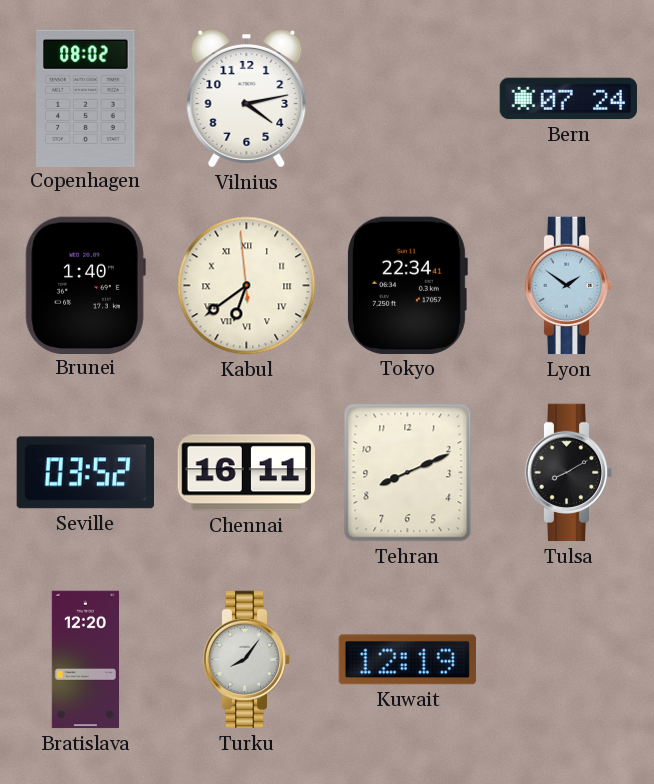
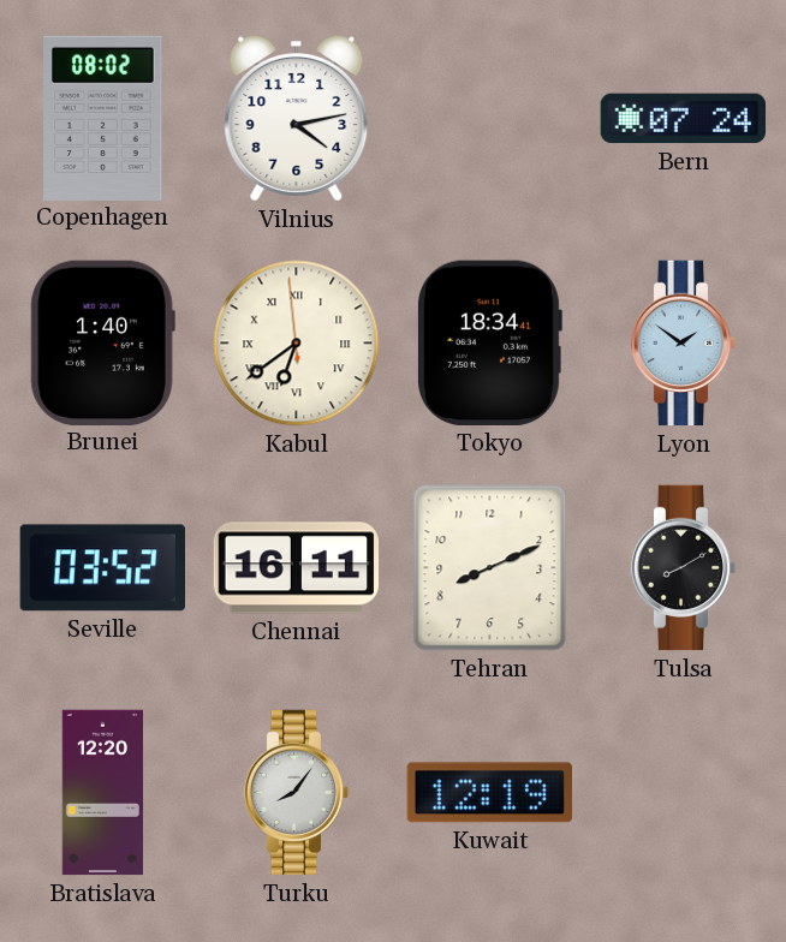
Tokyo: 22:34 -> 18:34 (489, 342)
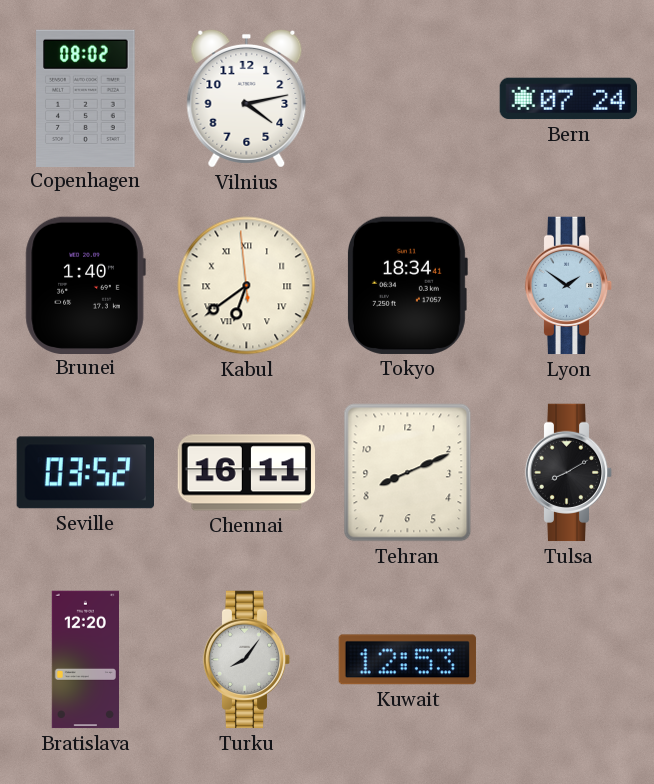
Kuwait: 12:19 -> 12:53 (407, 660)
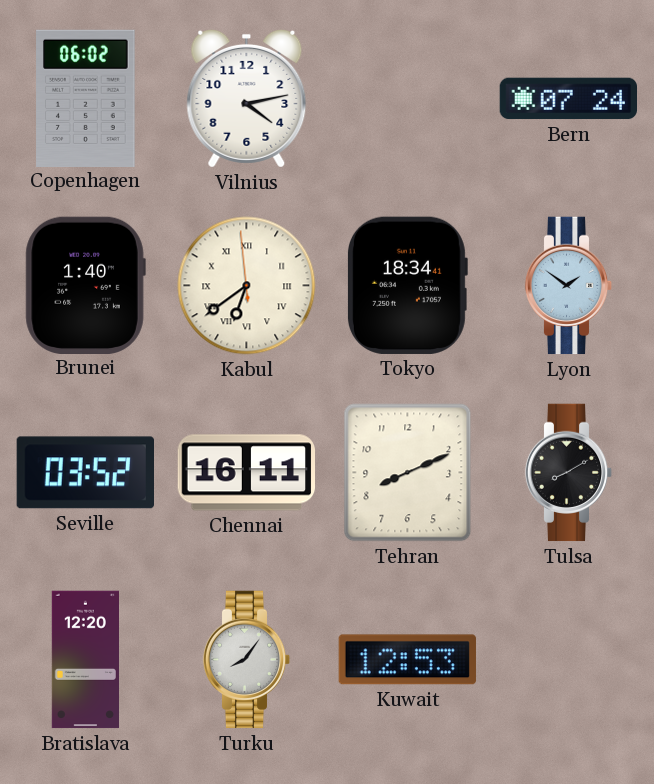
Copenhagen: 08:02 -> 06:02 (86, 98)
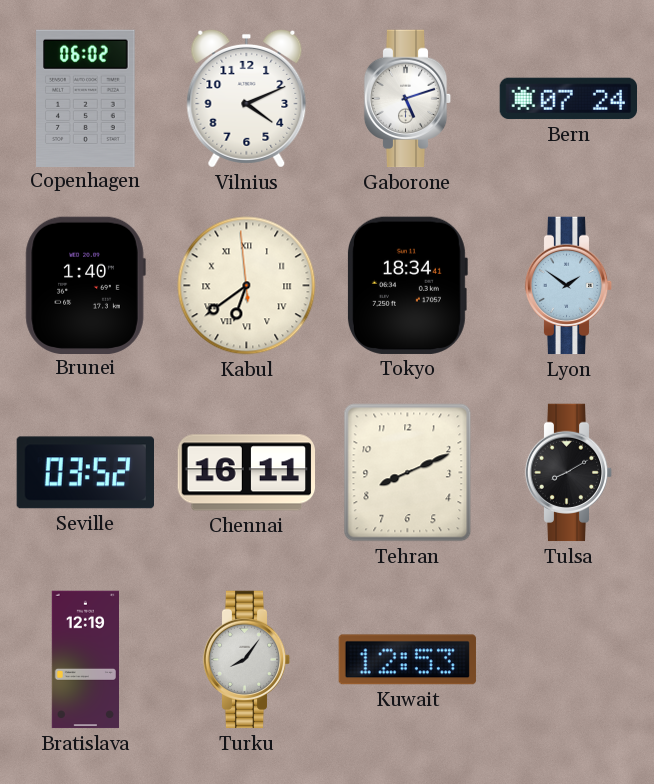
Vilnius: 4:13 -> 4:11 (247, 98)
Gaborone: none -> 5:12 (408, 99)
Bratislava: 12:20 -> 12:19 (85, 660)
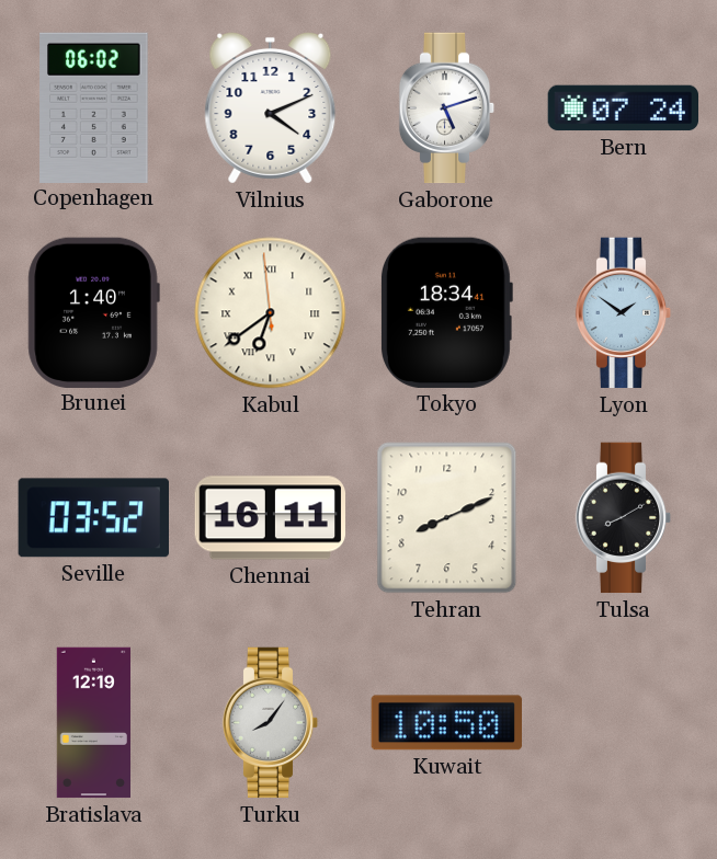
Kuwait: 12:53 -> 10:50 (446, 723)
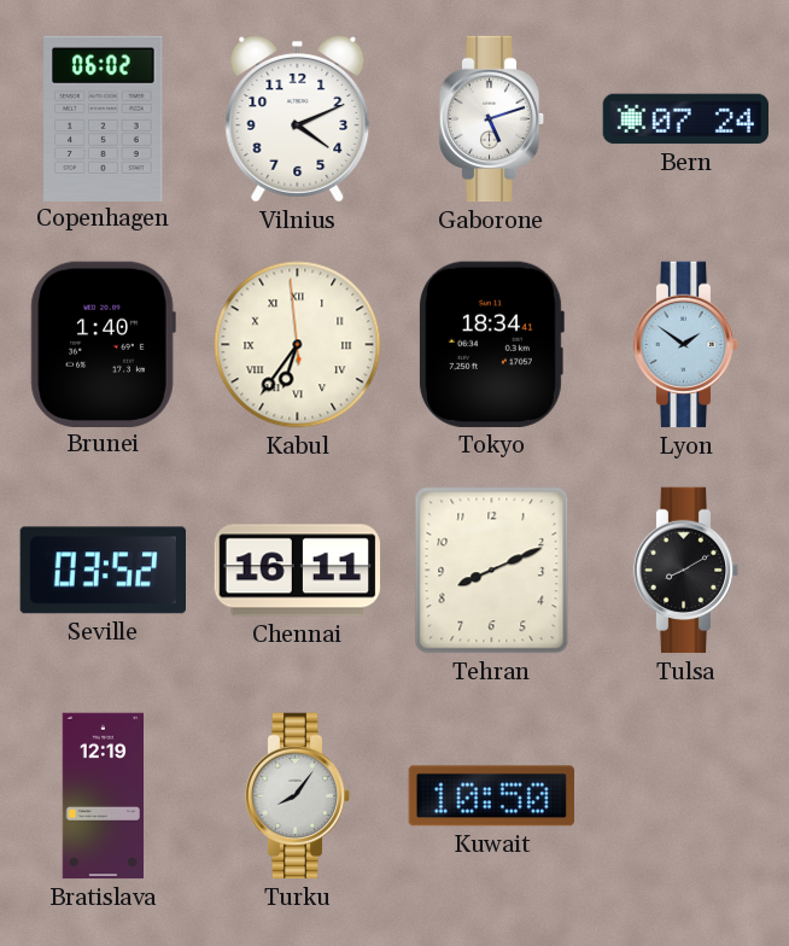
Kabul: 6:38 -> 6:35 (298, 345)
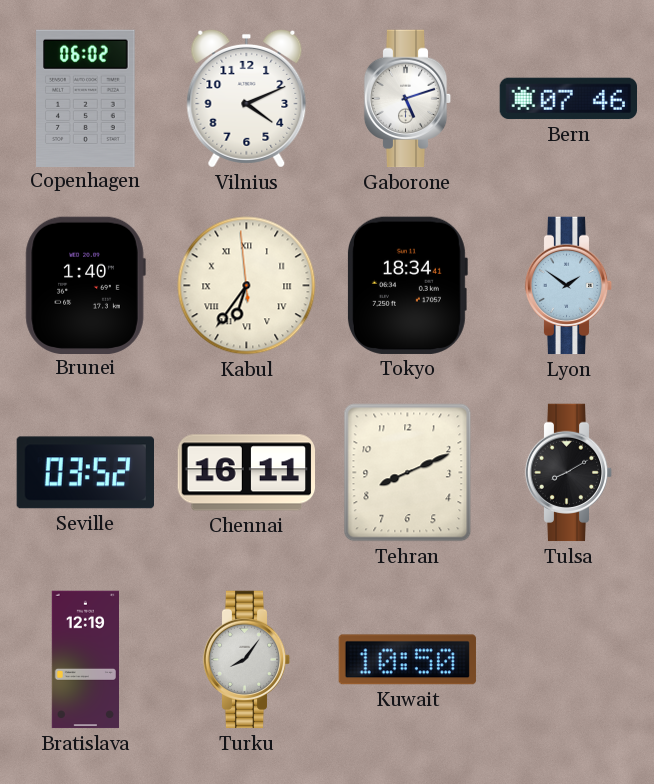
Bern: 07:24 -> 07:46 (568, 99)
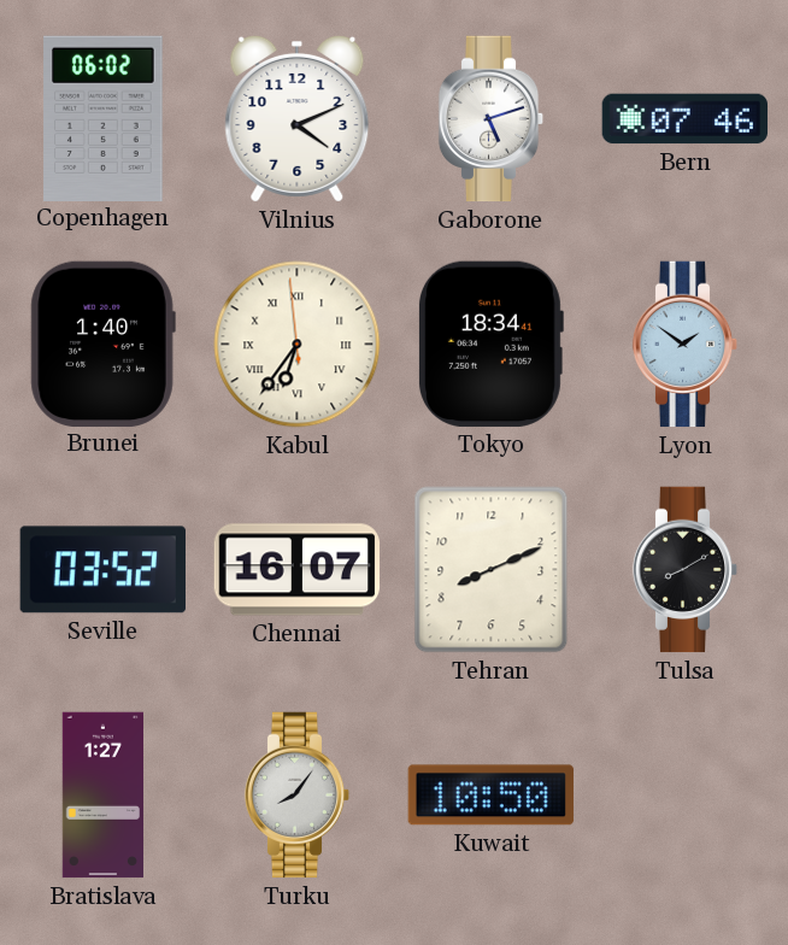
Chennai: 16:11 -> 16:07 (298, 570)
Bratislava: 12:19 -> 1:27 (102, 796)
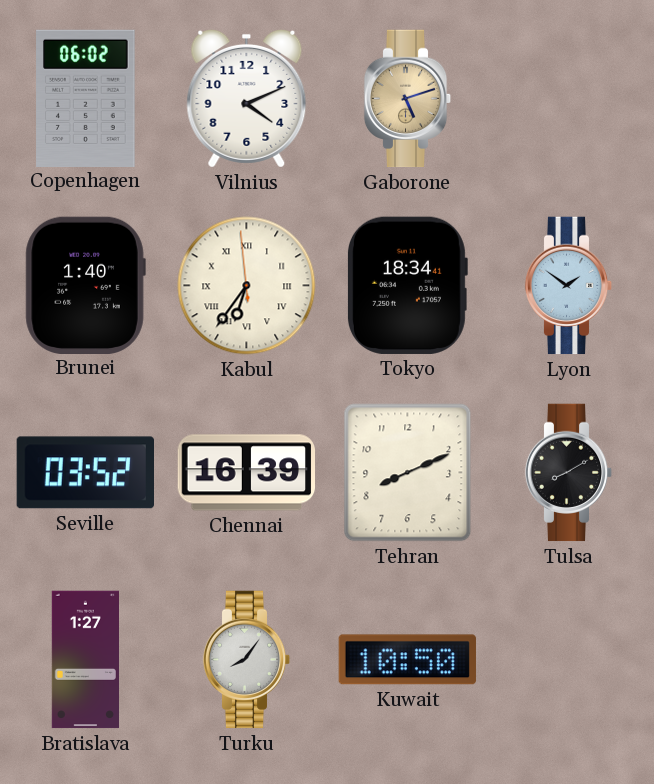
Gaborone dial: white -> champagne (408, 99)
Bern: 07:46 -> none (684, 119)
Chennai: 16:07 -> 16:39 (247, 473)
